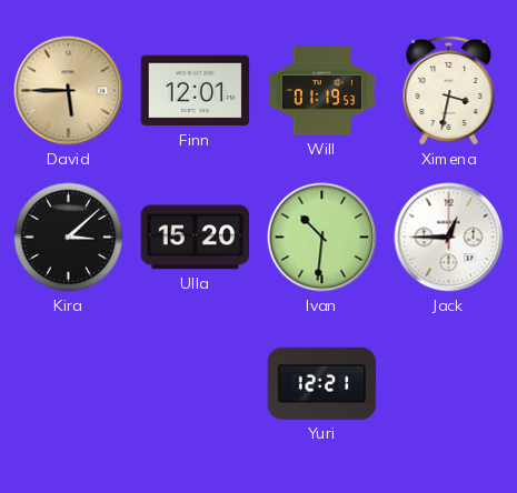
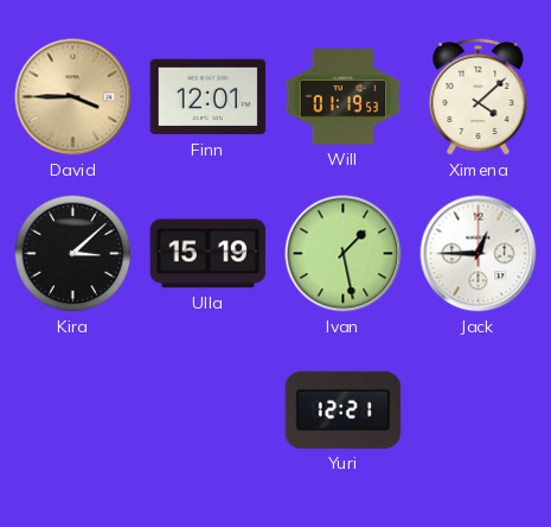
David: 5:45 -> 3:45 (73, 97)
Ximena: 3:32 -> 4:08 (479, 96)
Ulla: 15:20 -> 15:19 (209, 254)
Ivan: 10:31 -> 1:28 (344, 254)
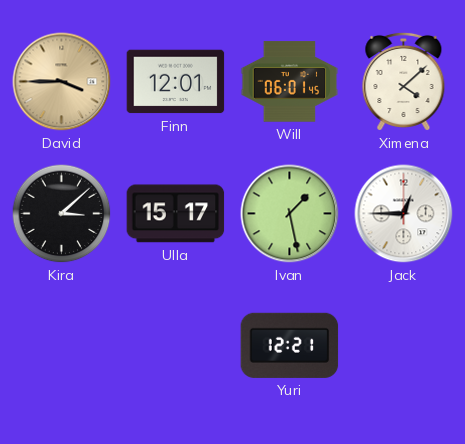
Will: 01:19 -> 06:01 (290, 82)
Ulla: 15:19 -> 15:17 (176, 214)
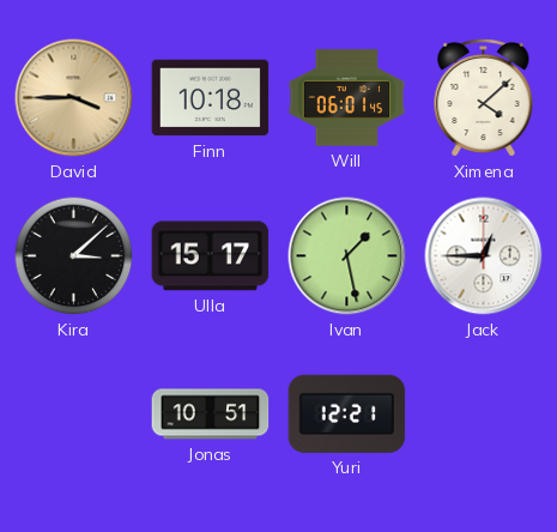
Finn: 12:01 -> 10:18 (211, 98)
Jonas: none -> 10:51 (211, 415)
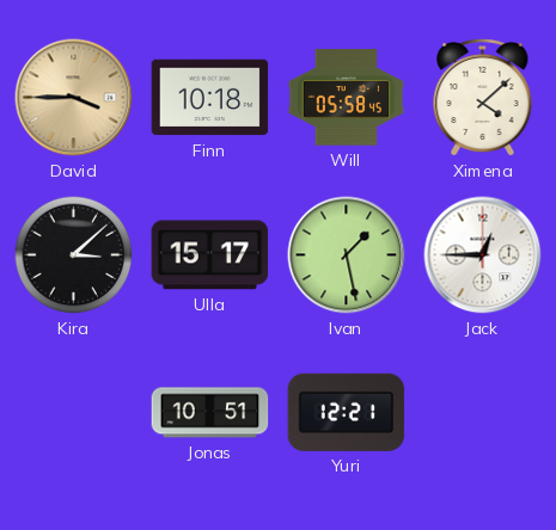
Will: 06:01 -> 05:58 (347, 98)
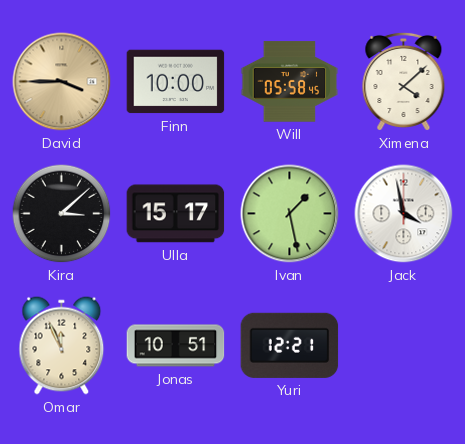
Finn: 10:18 -> 10:00 (176, 82)
Jack: 12:45 -> 3:58 (404, 214)
Omar: none -> 11:56 (62, 346)
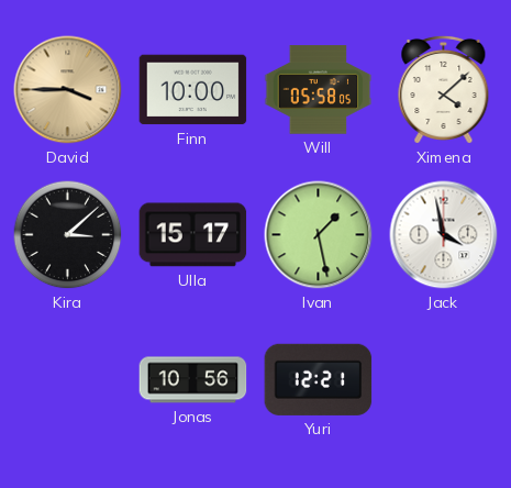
Will: 05:58:45 -> 05:58:05 (319, 90)
Omar: 11:56 -> none (62, 346)
Jonas: 10:51 -> 10:56 (193, 380)
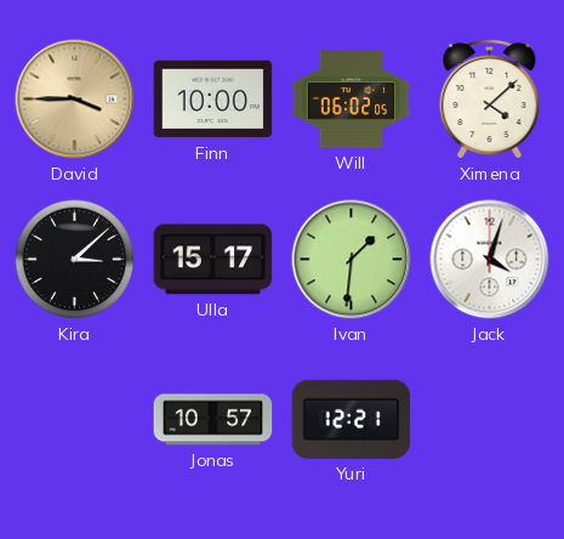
Will: 05:58 -> 06:02 (352, 100)
Ivan: 1:28 -> 1:31 (352, 260)
Jack: 3:58 -> 4:03 (490, 260)
Jonas: 10:56 -> 10:57 (213, 420)
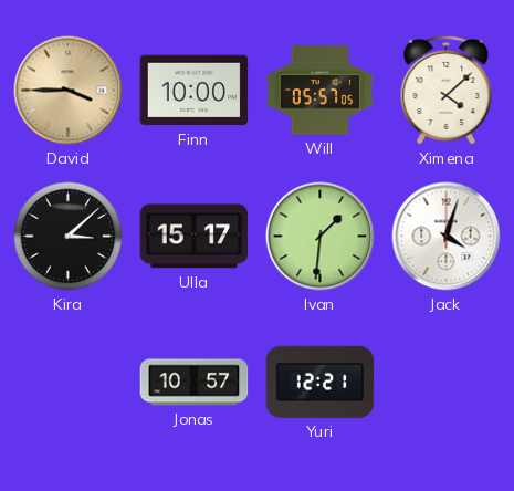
Will: 06:02 -> 05:57 (321, 91)
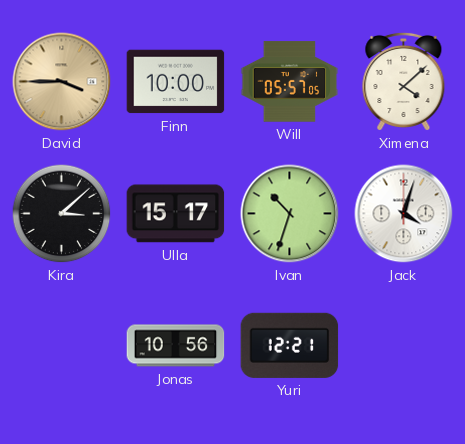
Ivan: 1:31 -> 10:33 (290, 214)
Jonas: 10:57 -> 10:56 (176, 346)
